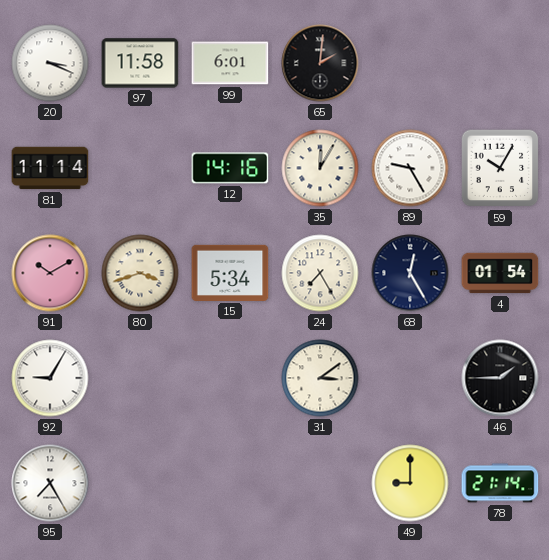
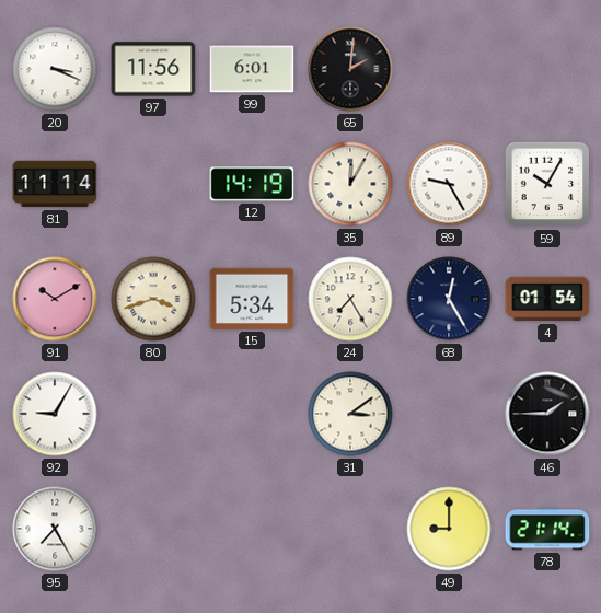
97: 11:58 -> 11:56 (153, 69)
12: 14:16 -> 14:19 (252, 184)
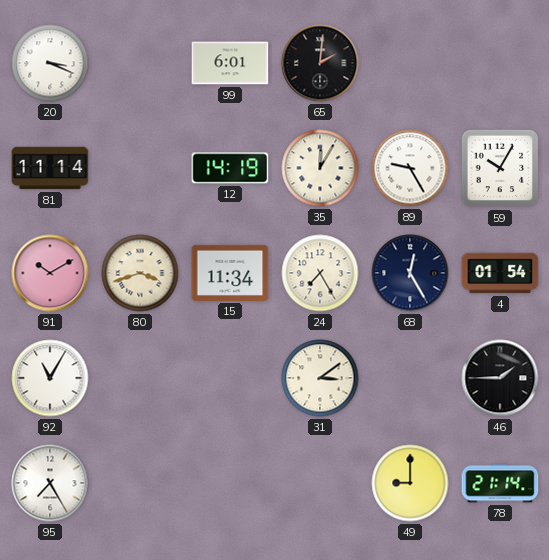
97: 11:56 -> none (153, 69)
15: 5:34 -> 11:34 (230, 273)
92: 9:05 -> 11:05 (50, 378)
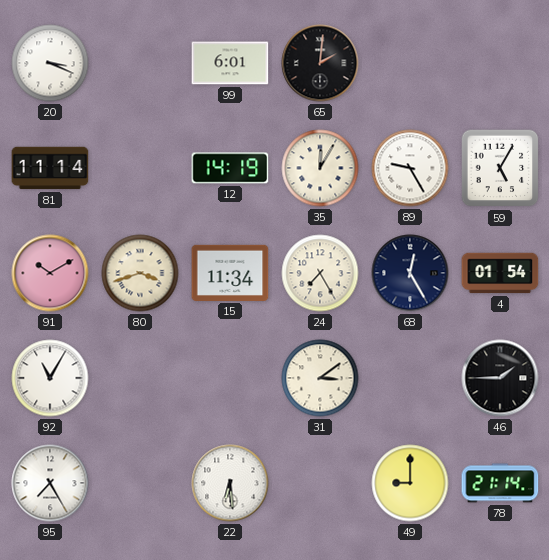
59: 10:05 -> 5:05 (500, 168)
22: none -> 6:29 (230, 483)
